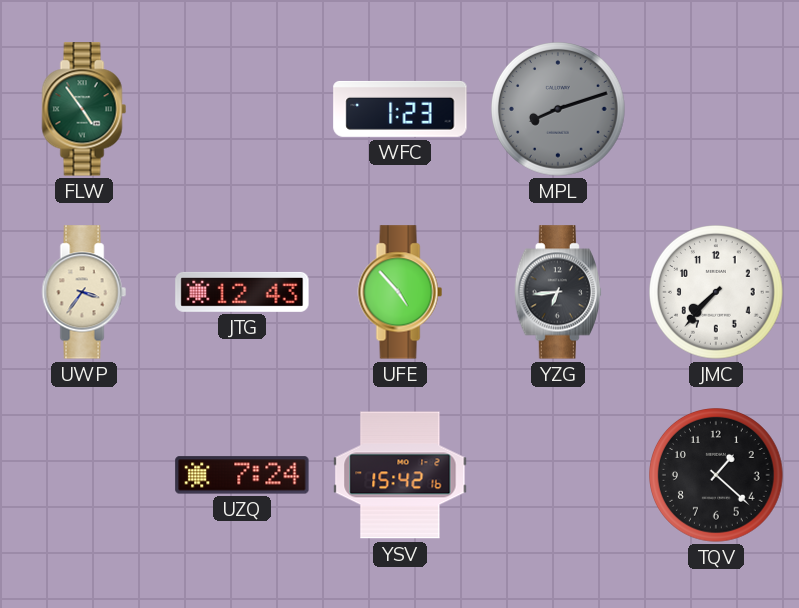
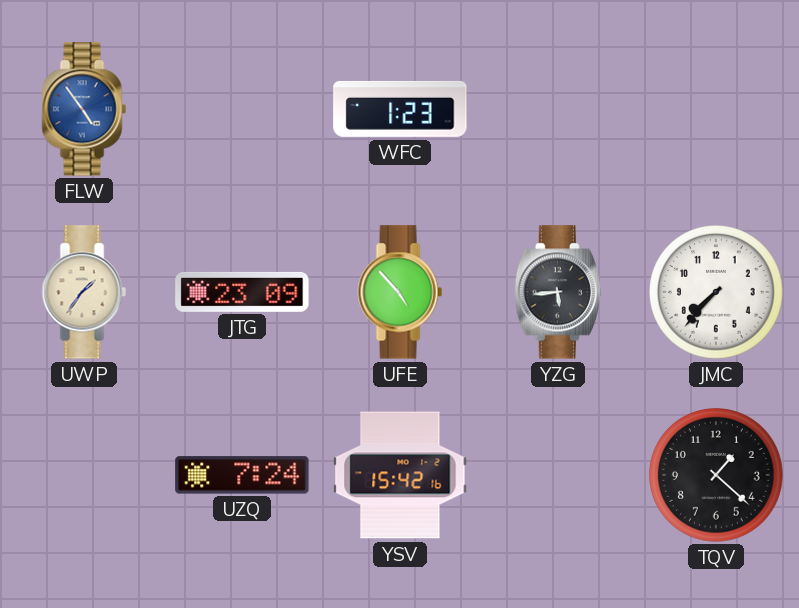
FLW dial: green -> blue (84, 109)
MPL: 8:12 -> none (559, 110)
UWP: 3:36 -> 1:36 (84, 292)
JTG: 12:43 -> 23:09 (242, 292)
YZG: 6:44 -> 5:44 (557, 292)
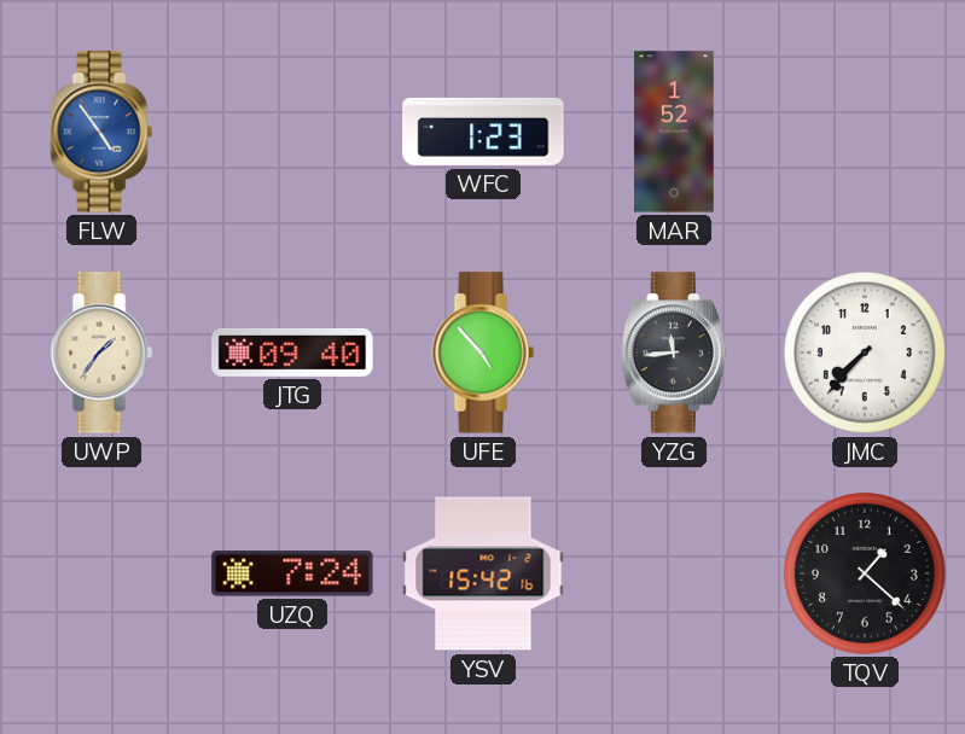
MAR: none -> 1:52 (674, 132)
JTG: 23:09 -> 09:40 (292, 353)
YZG: 5:44 -> 11:44 (673, 353)
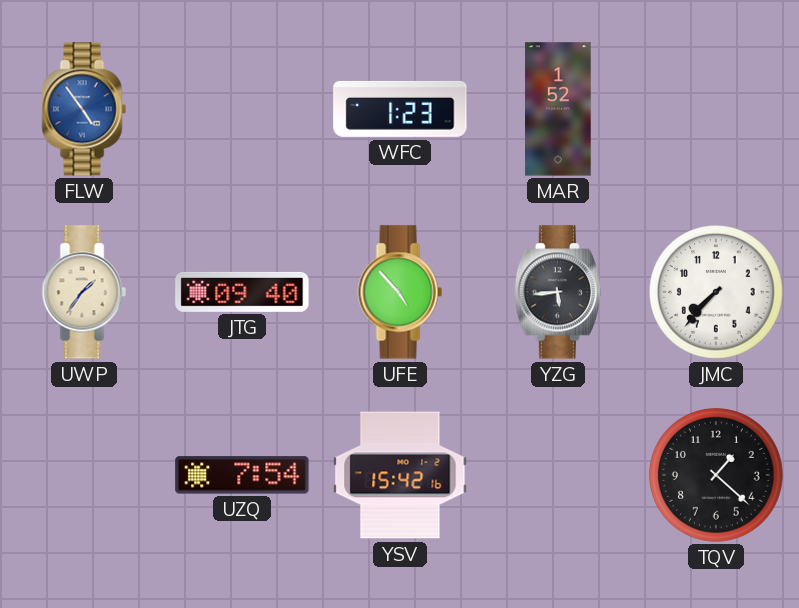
YZG: 11:44 -> 5:44 (557, 292)
UZQ: 7:24 -> 7:54 (242, 475)
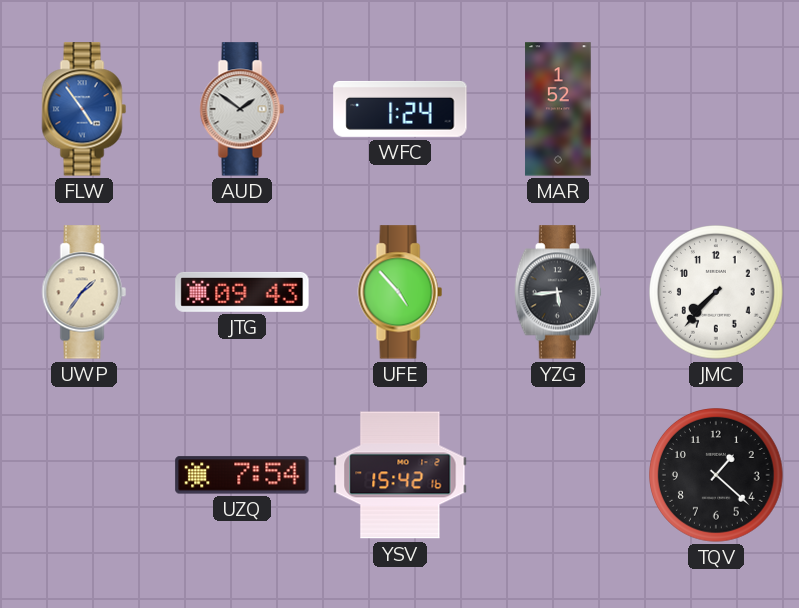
AUD: none -> 1:51 (242, 109)
WFC: 1:23 -> 1:24 (400, 109)
JTG: 09:40 -> 09:43 (242, 292)
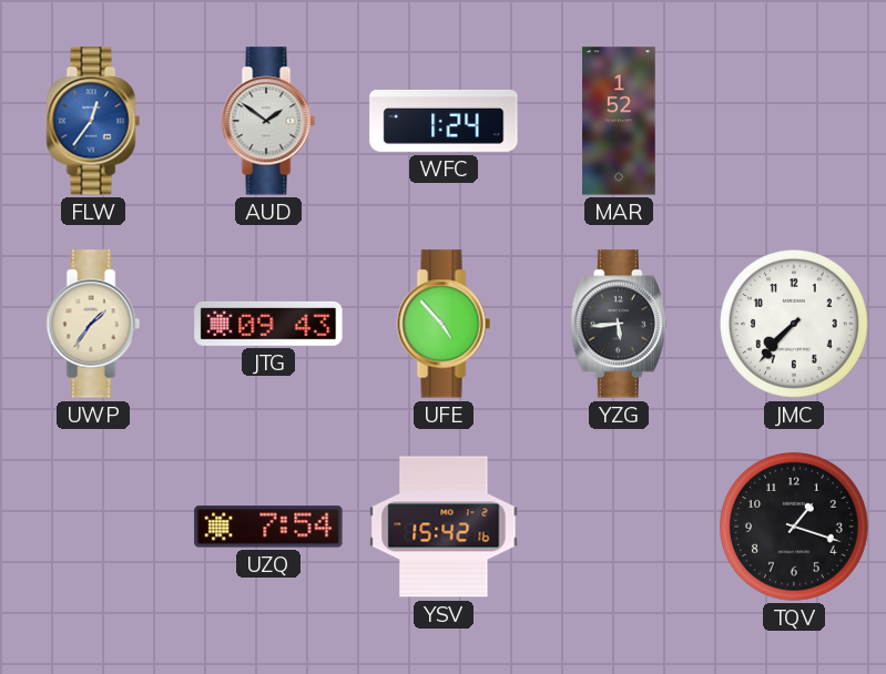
FLW: 4:54 -> 12:36 (93, 121)
TQV: 1:22 -> 1:18 (795, 528)
